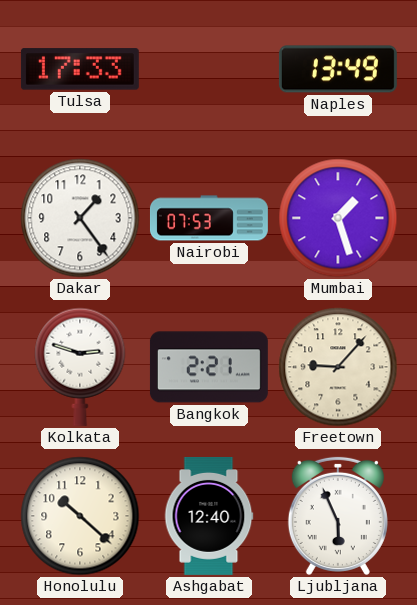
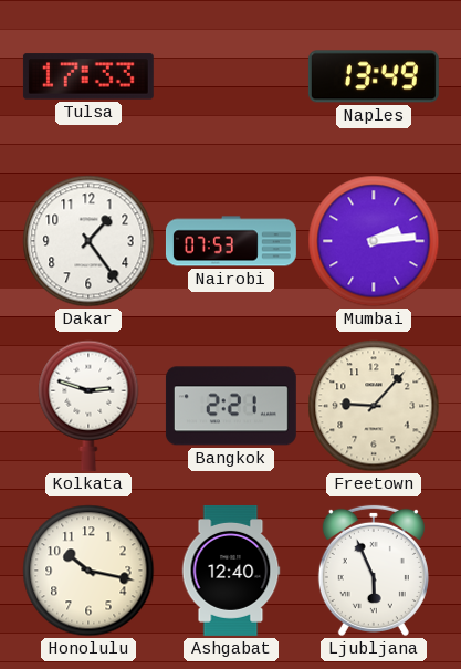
Mumbai: 1:27 -> 2:14 (374, 241)
Honolulu: 10:22 -> 10:17 (88, 571)
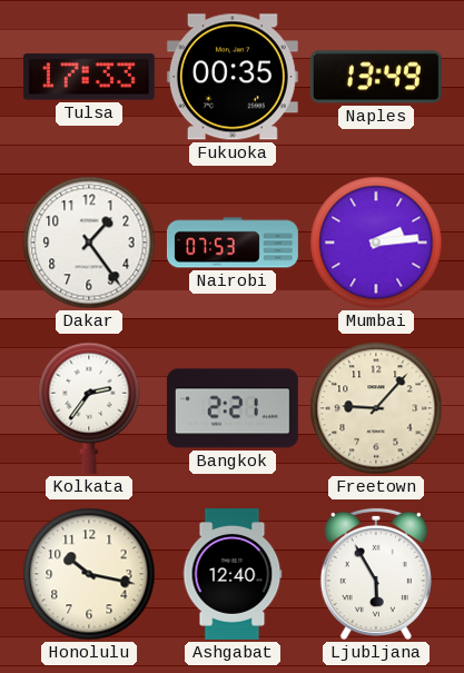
Fukuoka: none -> 00:35 (233, 77)
Kolkata: 2:48 -> 2:36 (89, 408)
Ljubljana: 5:56 -> 5:55 (376, 574)
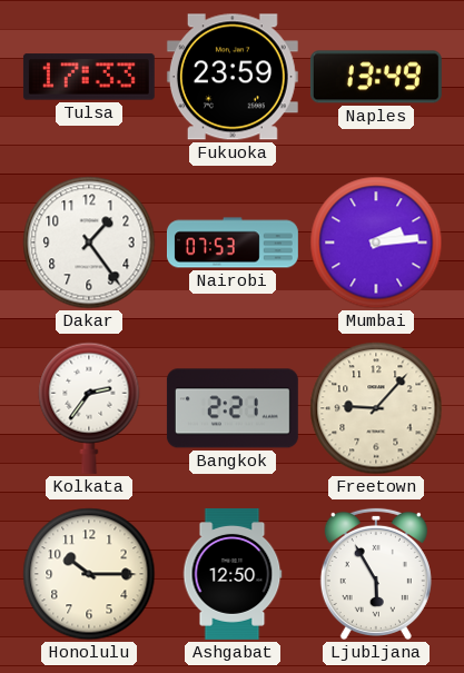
Fukuoka: 00:35 -> 23:59 (233, 77)
Honolulu: 10:17 -> 10:15 (89, 574)
Ashgabat: 12:40 -> 12:50 (233, 574)
